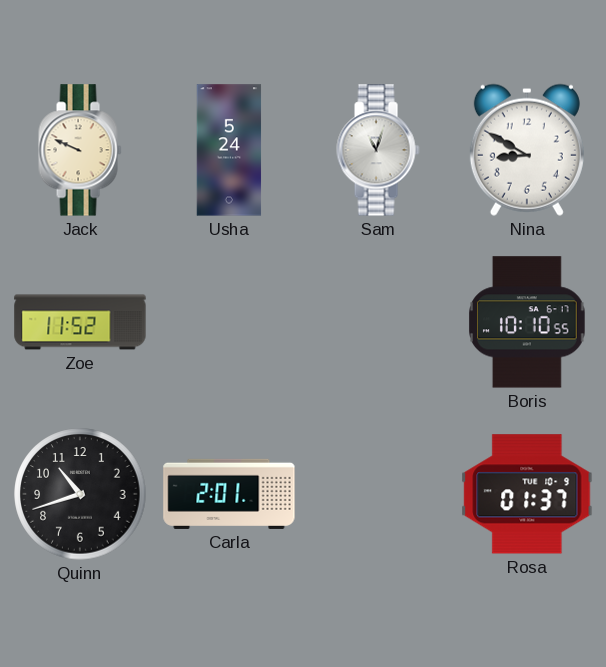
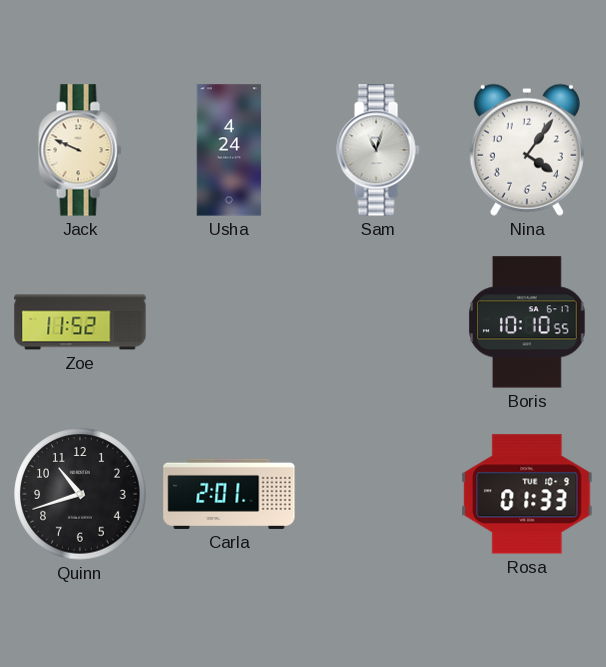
Usha: 5:24 -> 4:24 (229, 150)
Nina: 8:50 -> 4:06 (527, 150)
Rosa: 01:37 -> 01:33 (527, 494)
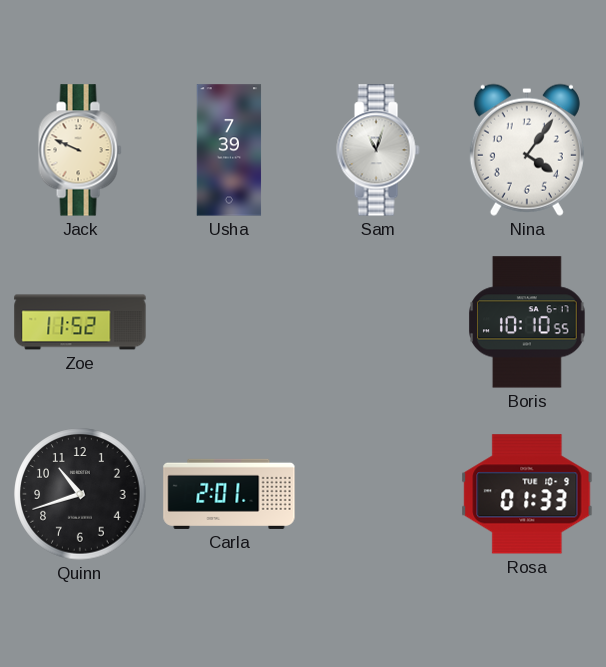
Usha: 4:24 -> 7:39 (229, 150)
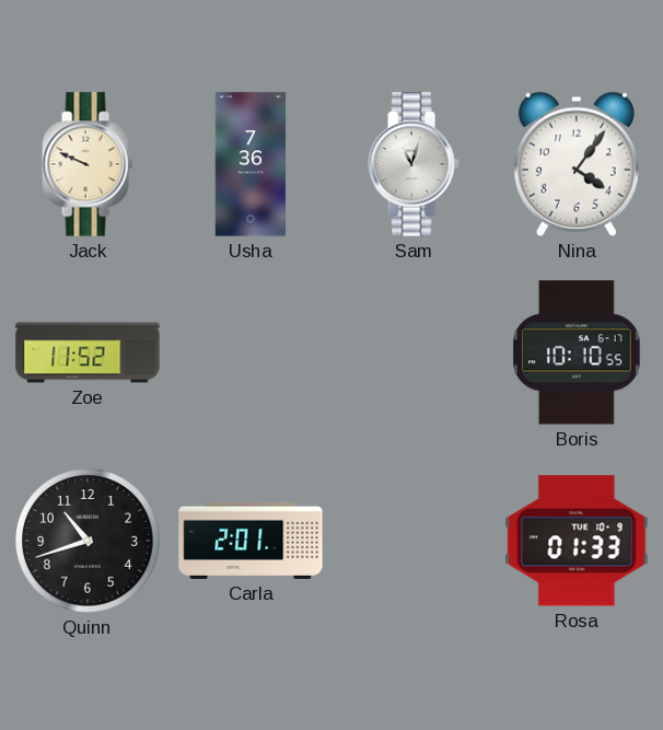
Usha: 7:39 -> 7:36 (251, 164)
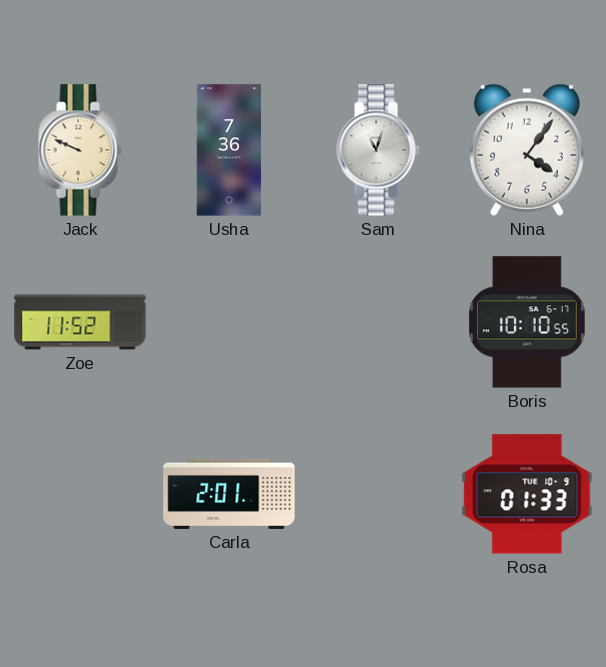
Quinn: 10:42 -> none (88, 541)
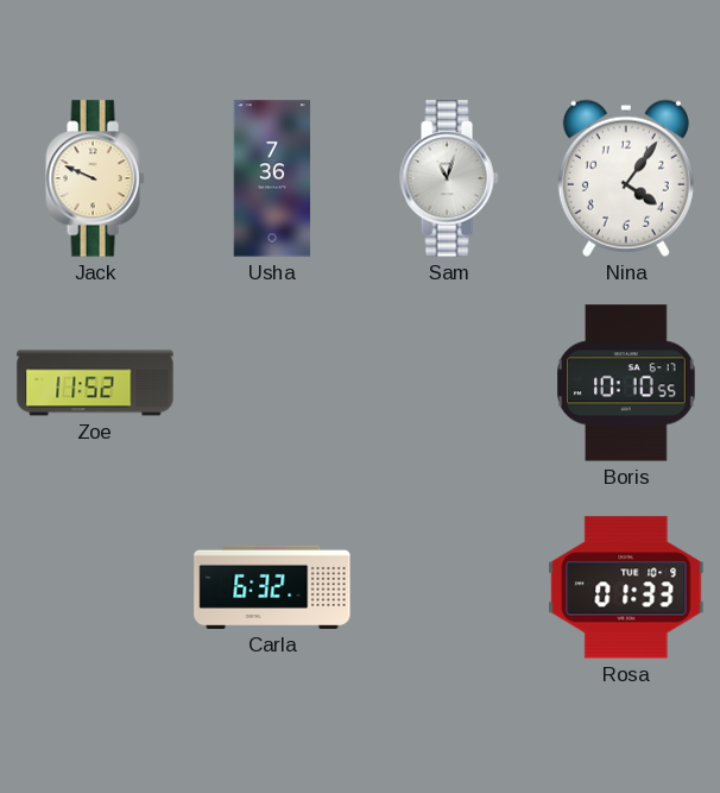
Carla: 2:01 -> 6:32 (272, 587)
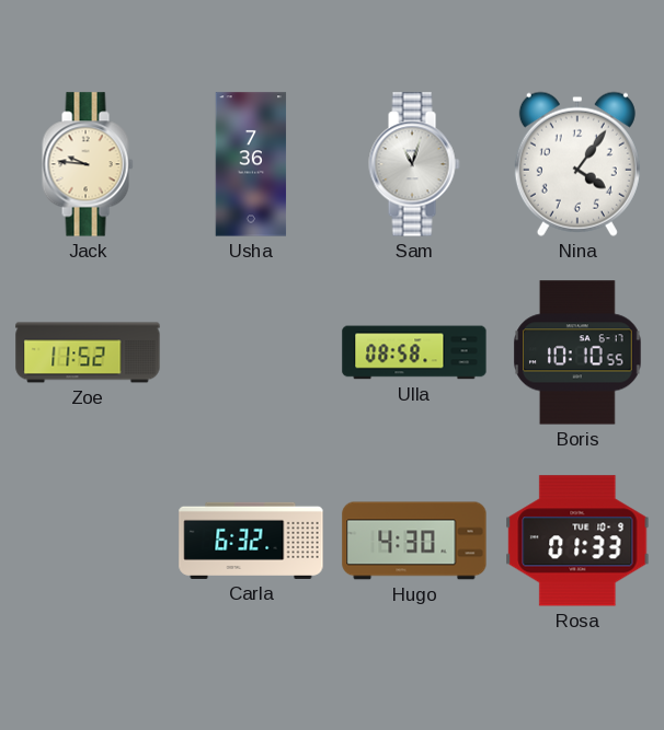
Jack: 9:49 -> 9:46 (88, 164)
Ulla: none -> 08:58 (414, 352)
Hugo: none -> 4:30 (414, 541)
